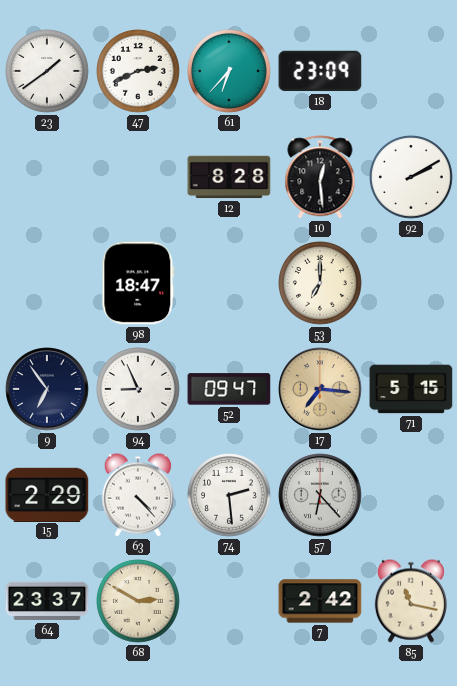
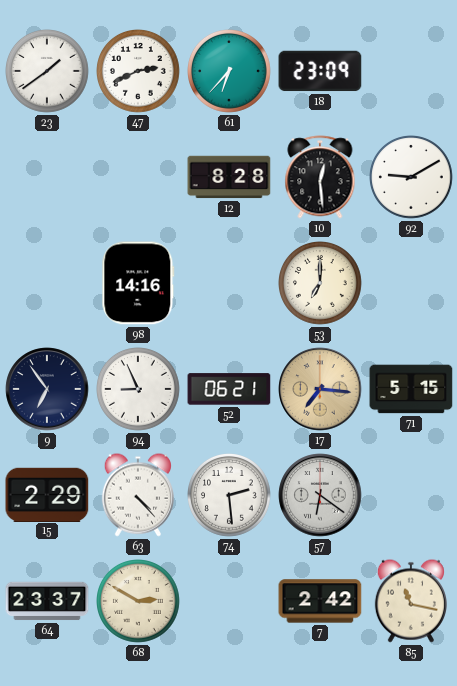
92: 2:10 -> 9:10 (412, 178)
98: 18:47 -> 14:16 (138, 283)
52: 09:47 -> 06:21 (229, 389)
57: 6:23 -> 6:21 (320, 495)
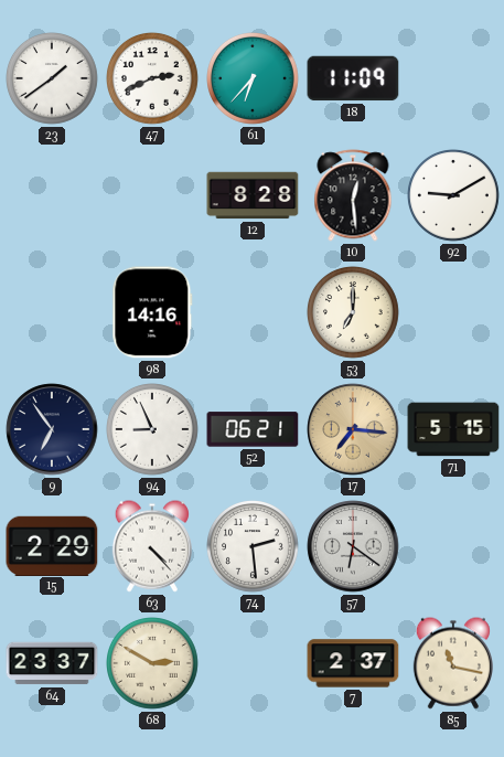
18: 23:09 -> 11:09 (353, 78)
7: 2:42 -> 2:37 (353, 663)
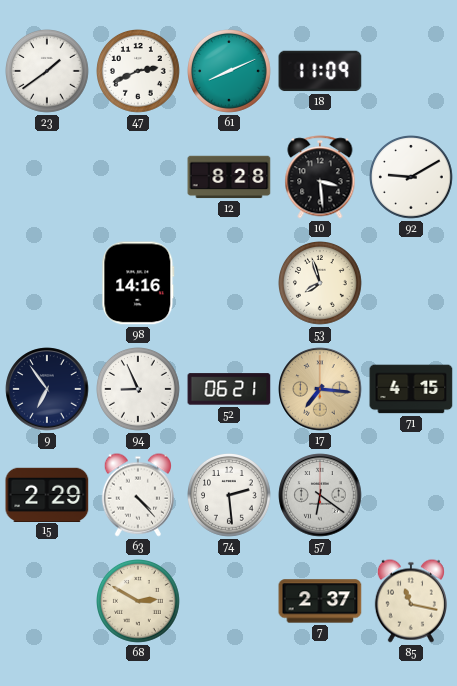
61: 6:37 -> 8:11 (230, 72)
10: 12:29 -> 3:29 (320, 177)
53: 7:00 -> 7:57 (321, 284)
71: 5:15 -> 4:15 (411, 389)
64: 23:37 -> none (52, 663)
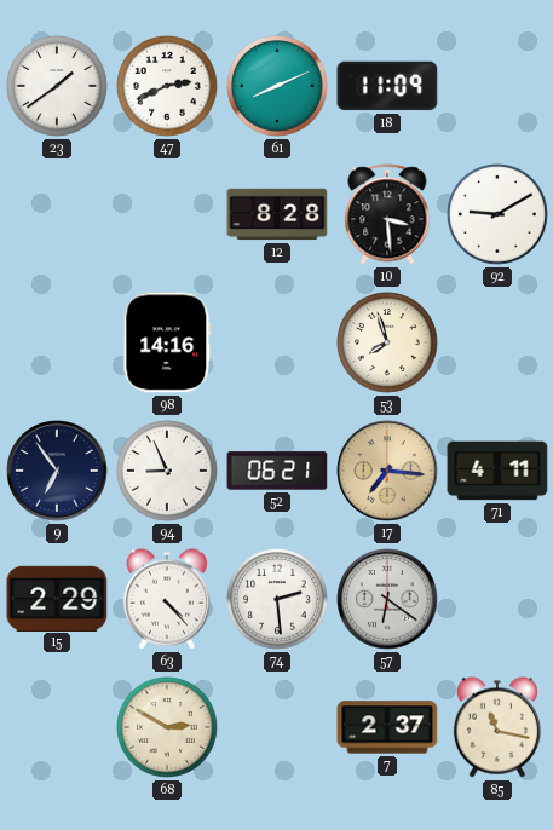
71: 4:15 -> 4:11 (497, 471)
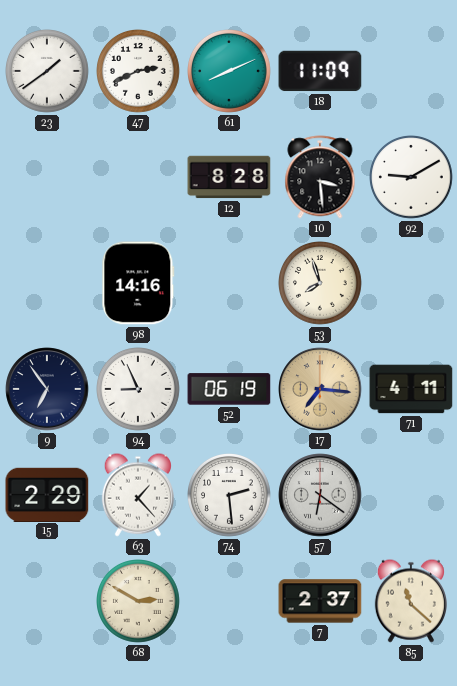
52: 06:21 -> 06:19 (229, 389)
63: 4:23 -> 1:23 (137, 495)
85: 11:17 -> 11:22 (410, 601)
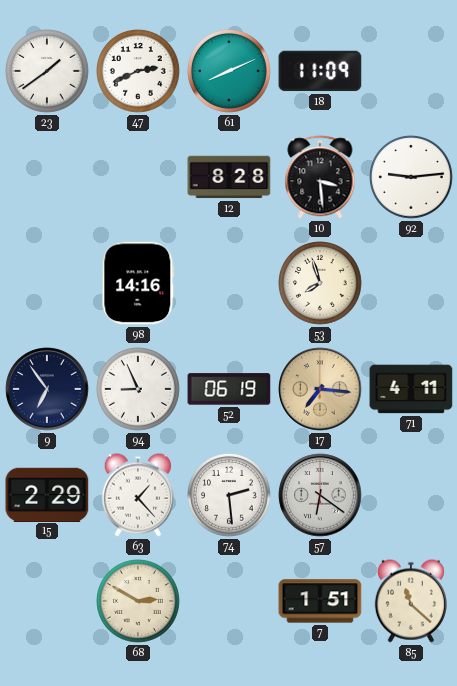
92: 9:10 -> 9:14 (412, 178)
7: 2:37 -> 1:51 (320, 601)
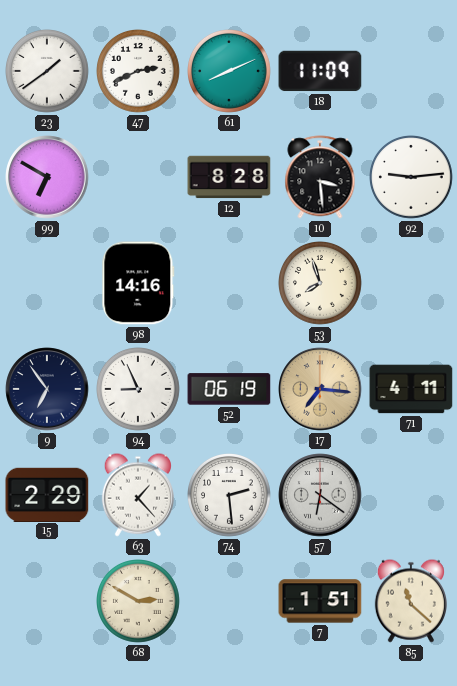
99: none -> 6:50 (47, 177)
